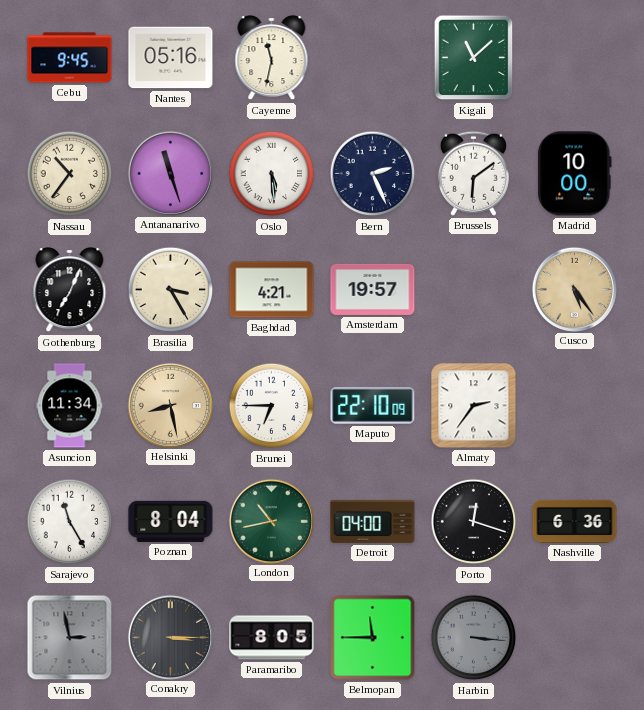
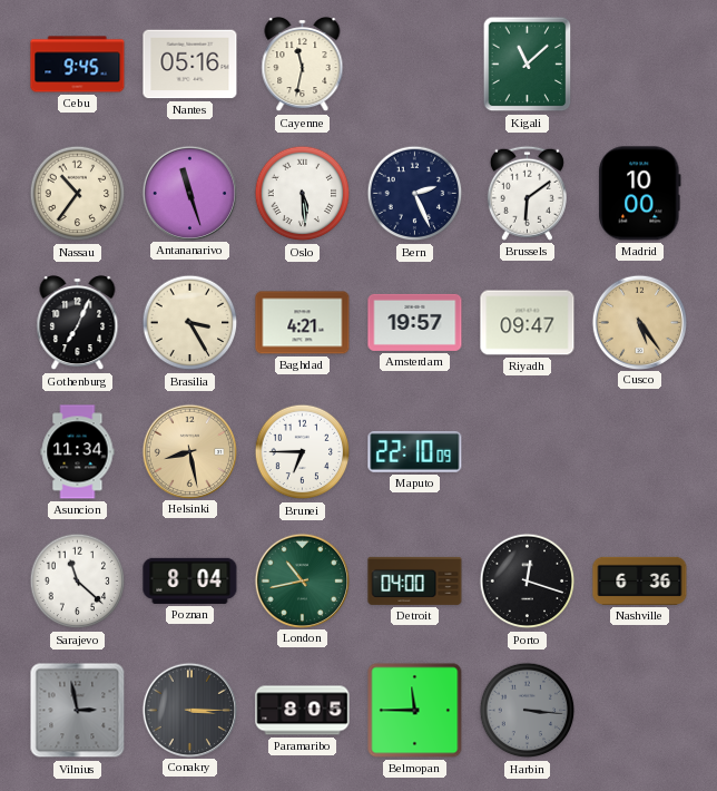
Riyadh: none -> 09:47 (528, 323)
Almaty: 2:36 -> none (474, 406)
Sarajevo: 11:25 -> 11:22 (78, 582)
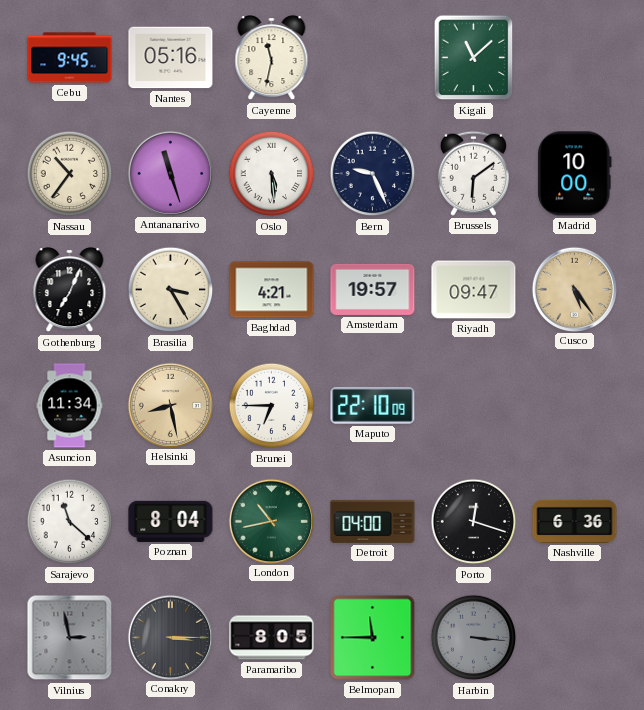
Bern: 2:26 -> 9:26 (373, 174)
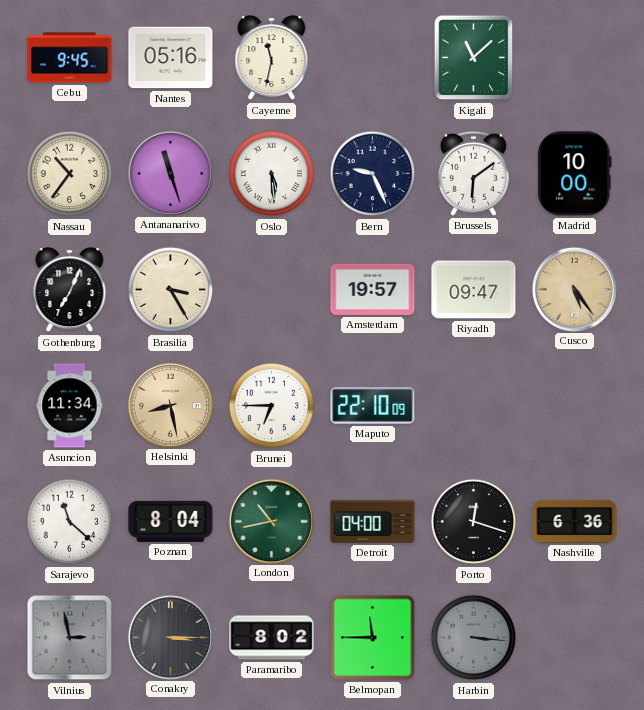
Baghdad: 4:21 -> none (272, 290)
Paramaribo: 8:05 -> 8:02 (272, 638)
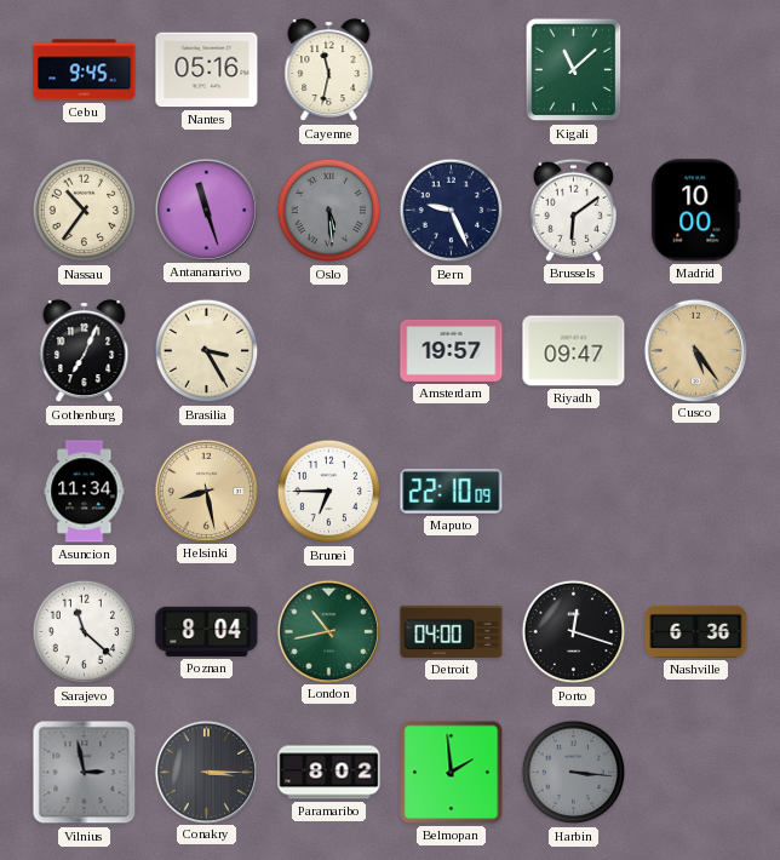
Oslo dial: white -> grey (329, 211)
Belmopan: 11:45 -> 1:59 (452, 773)
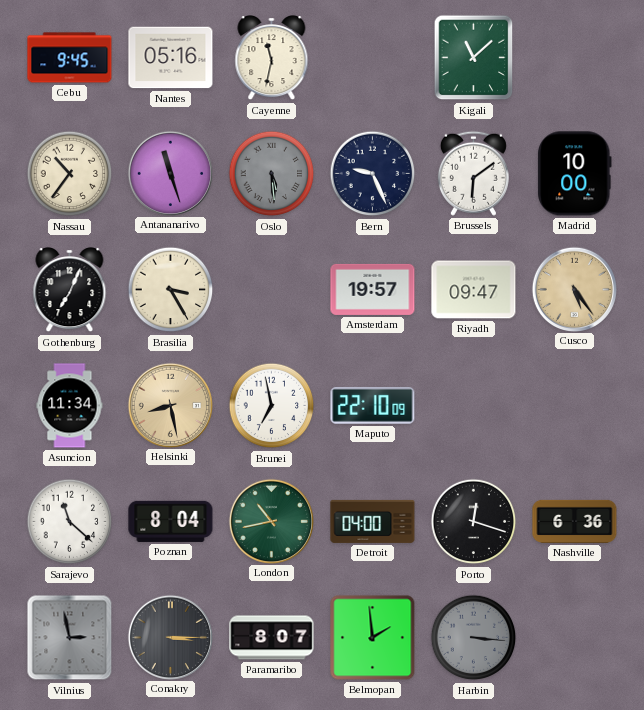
Brunei: 6:45 -> 6:58 (272, 406)
Paramaribo: 8:02 -> 8:07 (272, 638)
